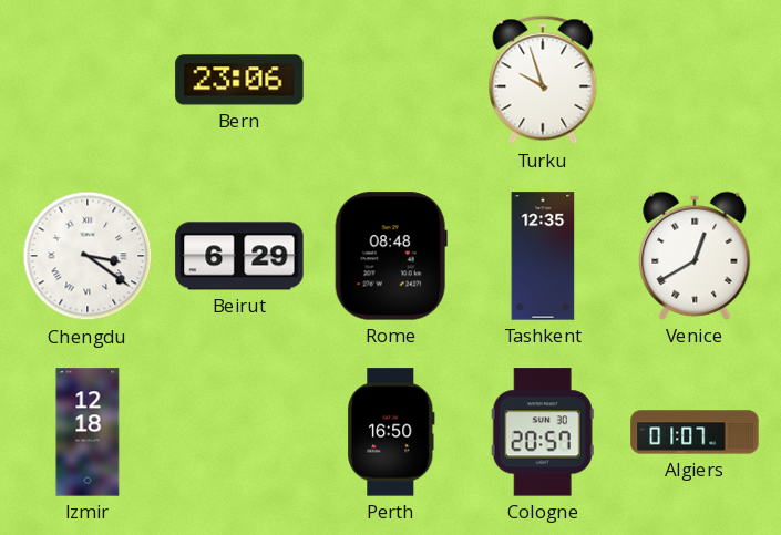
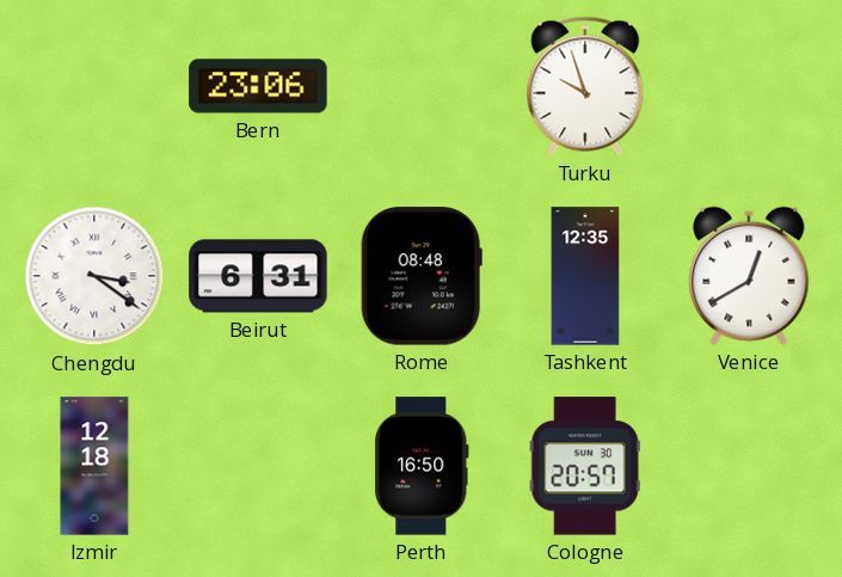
Beirut: 6:29 -> 6:31 (258, 276)
Algiers: 01:07 -> none (695, 432)
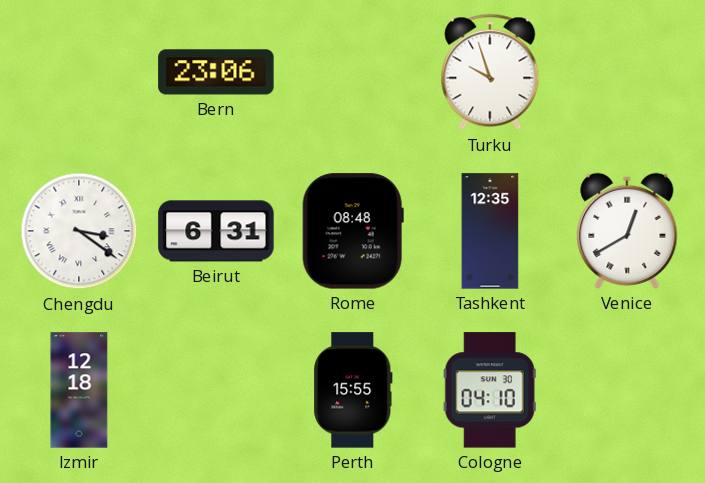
Perth: 16:50 -> 15:55 (353, 390)
Cologne: 20:57 -> 04:10 (490, 390)
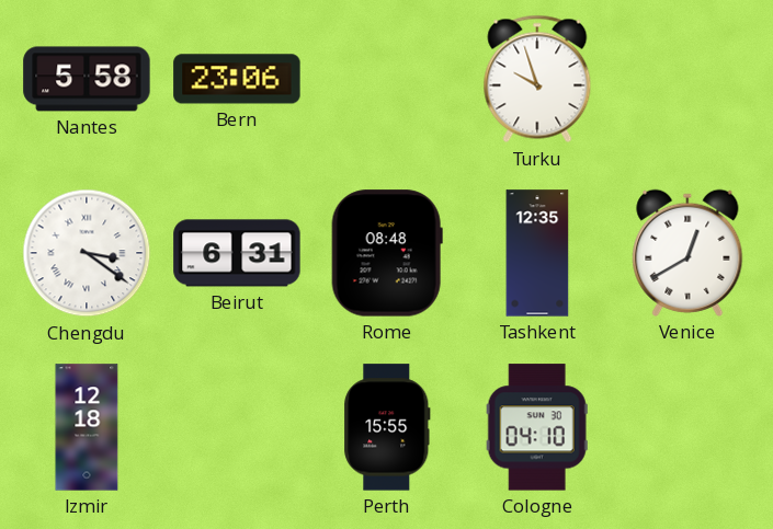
Nantes: none -> 5:58 (87, 79)
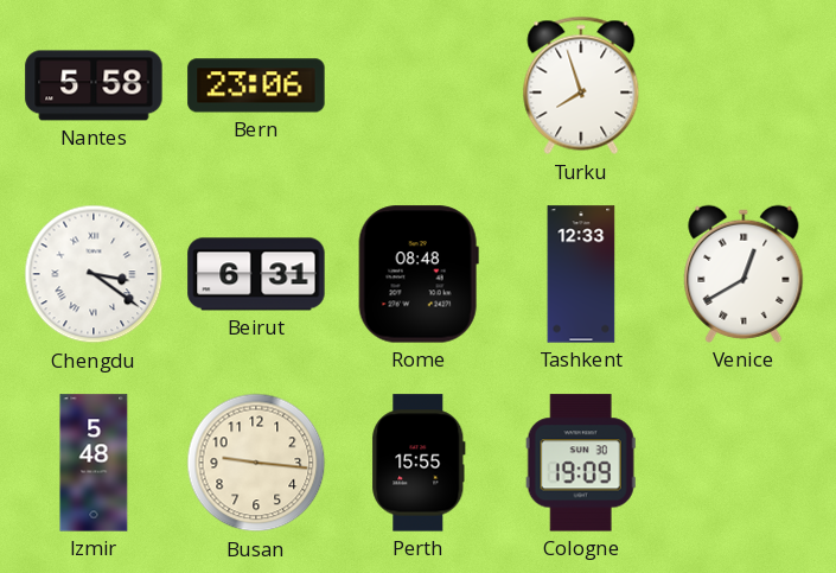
Turku: 9:57 -> 7:57 (581, 85)
Tashkent: 12:35 -> 12:33 (581, 274)
Izmir: 12:18 -> 5:48 (94, 463)
Busan: none -> 9:16 (256, 463)
Cologne: 04:10 -> 19:09 (581, 463)
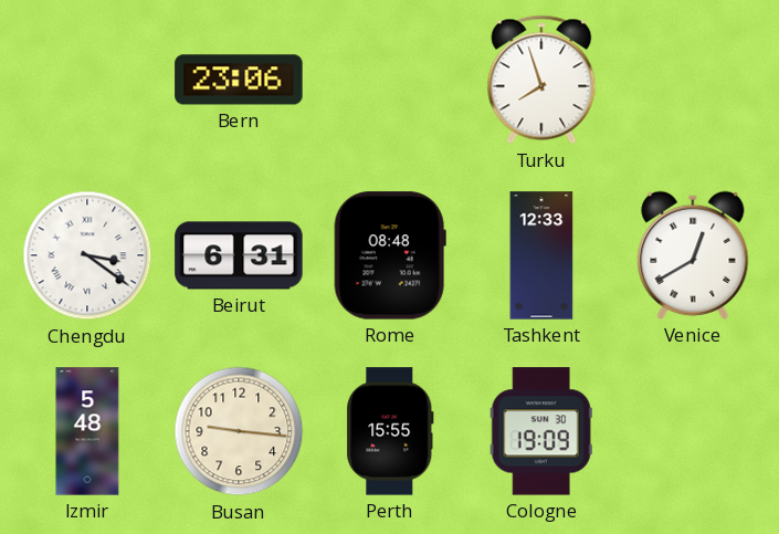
Nantes: 5:58 -> none (94, 85)
